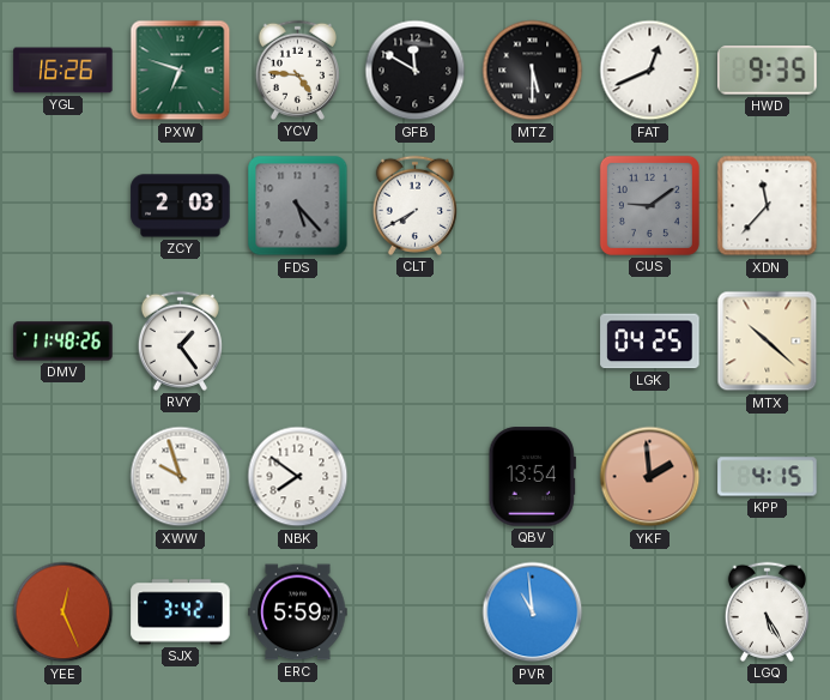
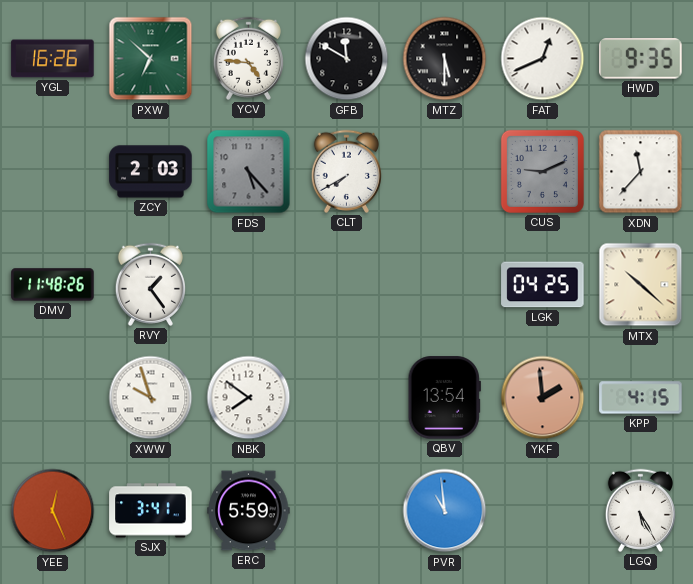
PXW: 6:48 -> 6:52 (151, 59)
CUS: 9:09 -> 9:11 (542, 171)
SJX: 3:42 -> 3:41 (151, 511)
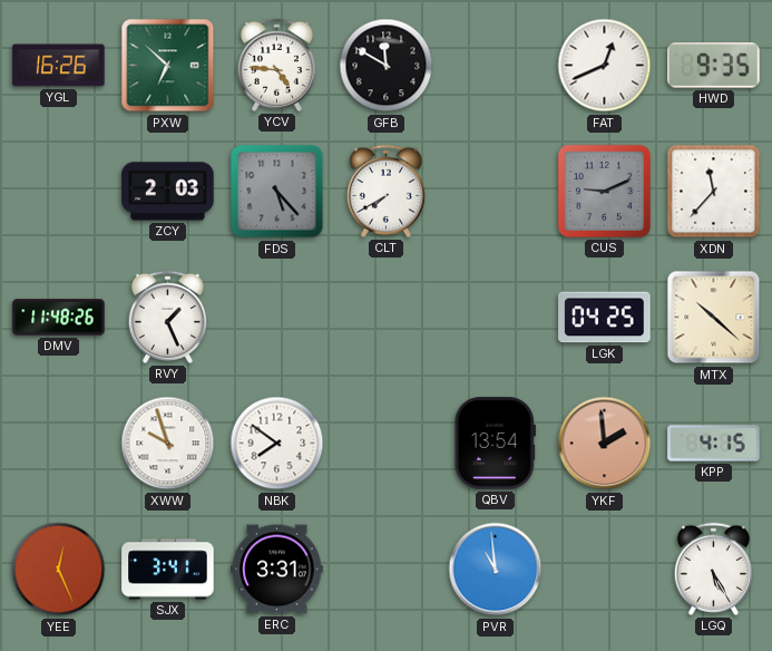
MTZ: 5:30 -> none (445, 59)
RVY: 1:24 -> 1:26 (167, 317)
ERC: 5:59 -> 3:31 (277, 570)
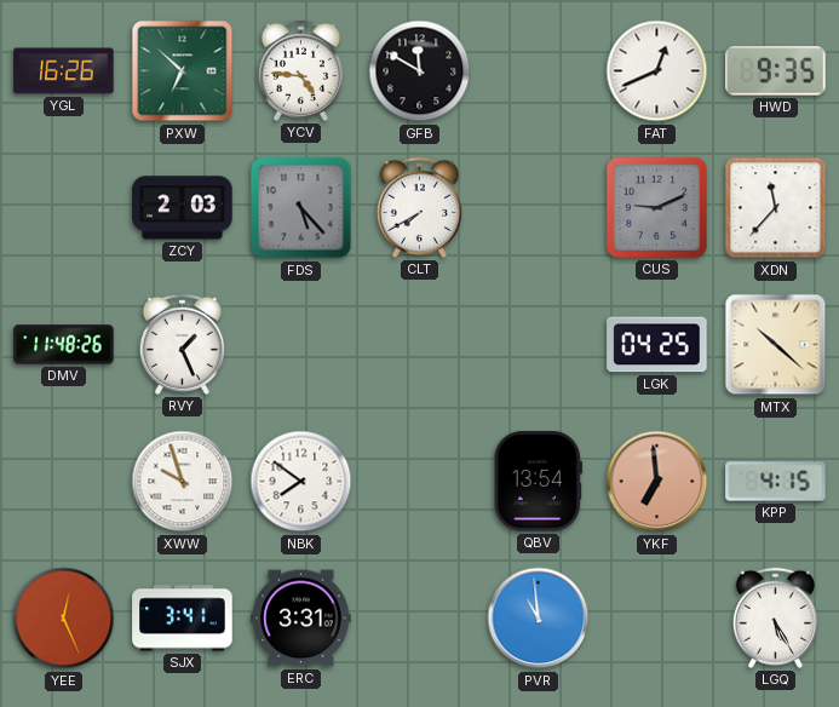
YKF: 1:59 -> 6:59 (657, 482)
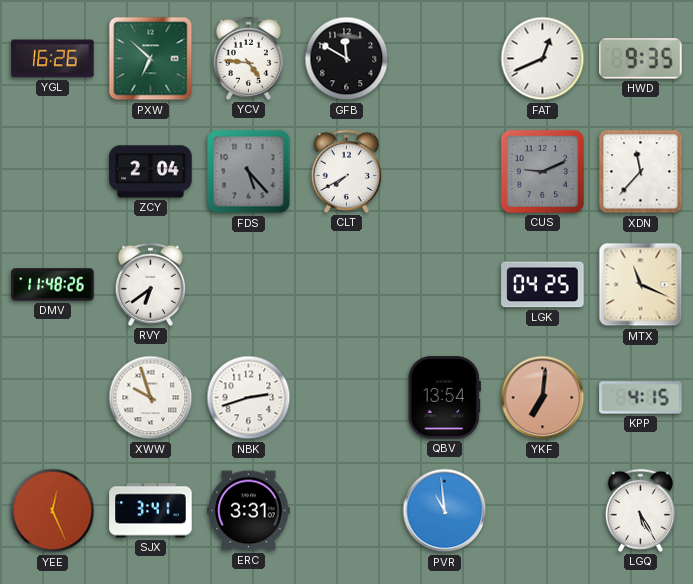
ZCY: 2:03 -> 2:04 (151, 172)
RVY: 1:26 -> 6:39 (150, 284)
MTX: 10:22 -> 11:19 (641, 285)
NBK: 7:51 -> 2:42 (249, 398)
YKF: 6:59 -> 7:01 (543, 398)
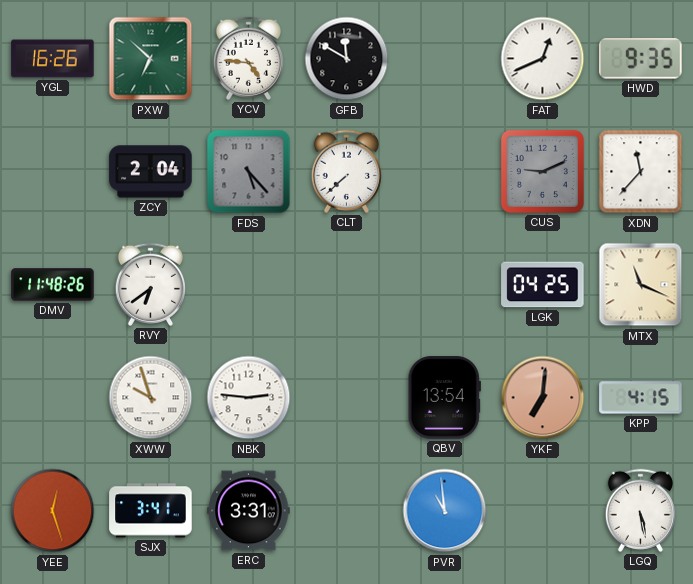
CLT: 7:40 -> 7:38 (346, 171)
NBK: 2:42 -> 2:46 (249, 398)
YEE: 12:26 -> 12:27 (53, 511)
LGQ: 5:25 -> 5:28 (640, 510)
